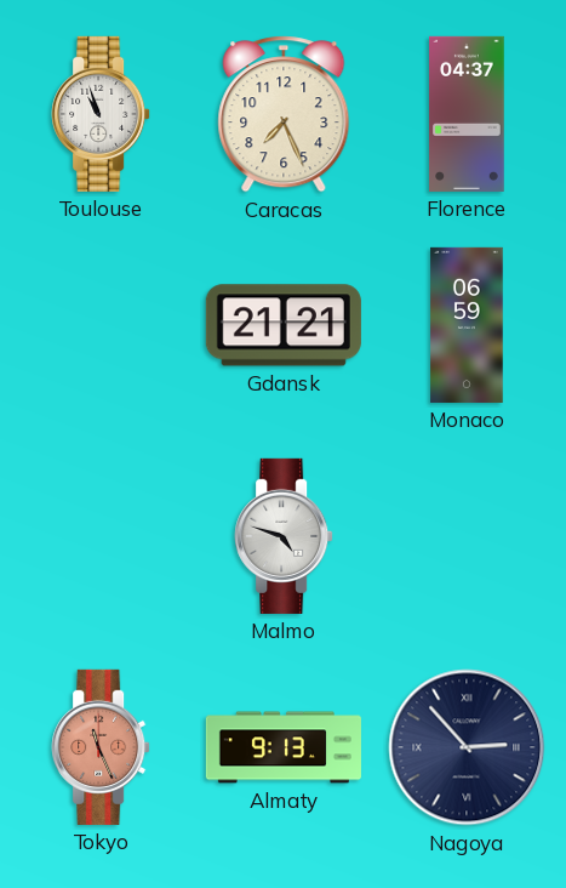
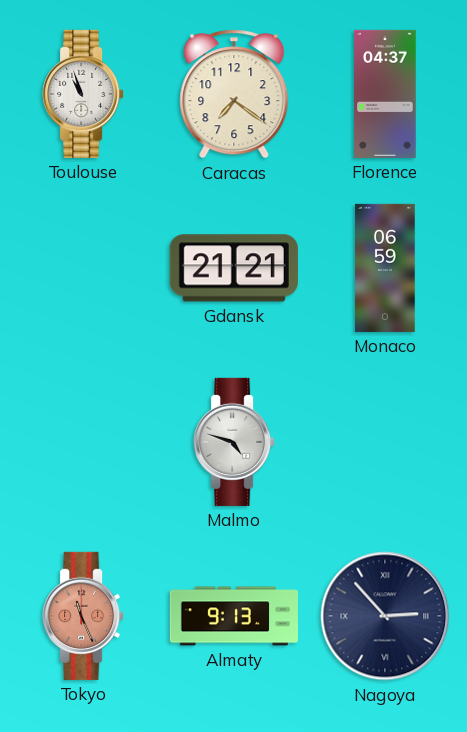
Caracas: 7:26 -> 7:21 (234, 94)
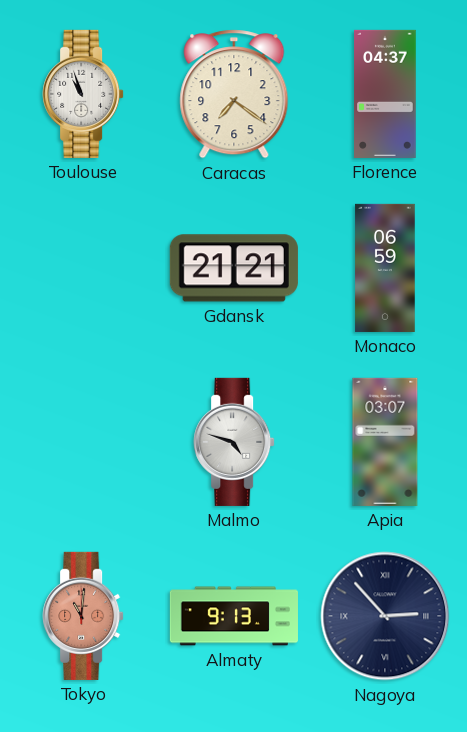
Apia: none -> 03:07 (385, 442)
Tokyo: 11:26 -> 11:01 (83, 616)
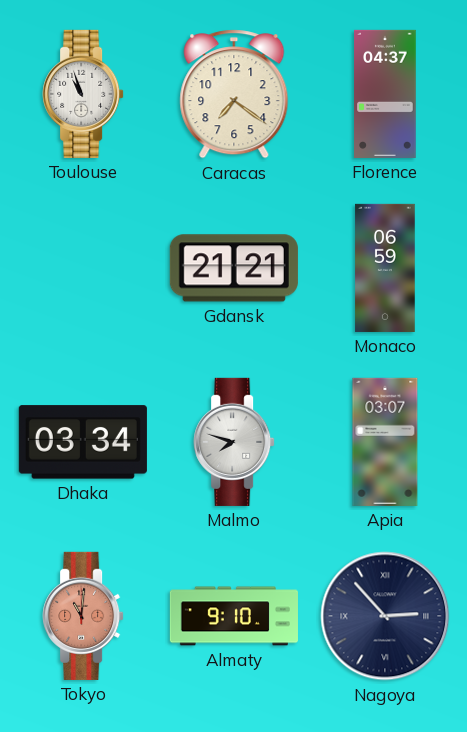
Dhaka: none -> 03:34 (83, 442)
Malmo: 4:48 -> 7:48 (234, 442)
Almaty: 9:13 -> 9:10 (234, 616)
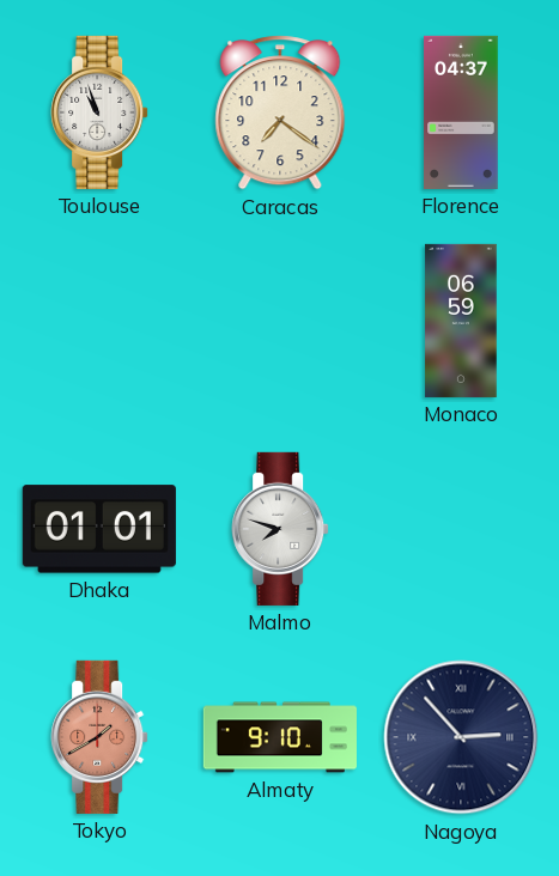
Gdansk: 21:21 -> none (234, 268)
Dhaka: 03:34 -> 01:01 (99, 529)
Apia: 03:07 -> none (385, 442)
Tokyo: 11:01 -> 1:40 (99, 737)
